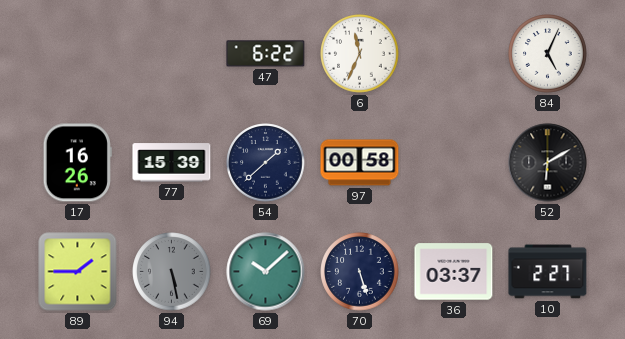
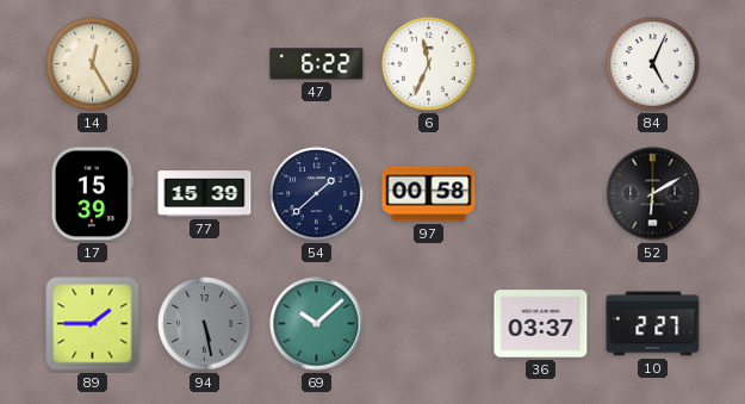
14: none -> 12:25 (93, 64)
17: 16:26 -> 15:39 (92, 194)
70: 5:27 -> none (360, 272)
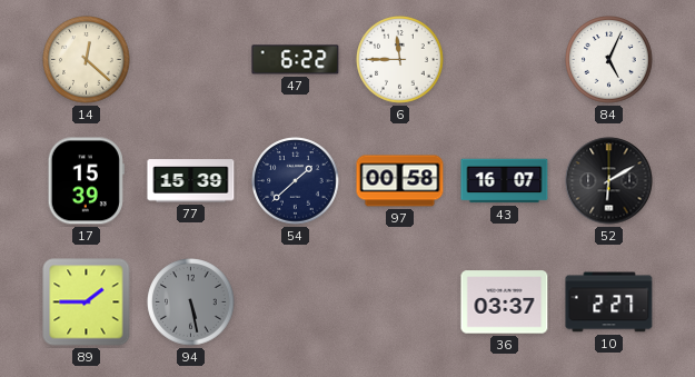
14: 12:25 -> 12:22 (87, 60)
6: 11:34 -> 11:45 (400, 60)
43: none -> 16:07 (505, 181)
69: 10:08 -> none (317, 324)
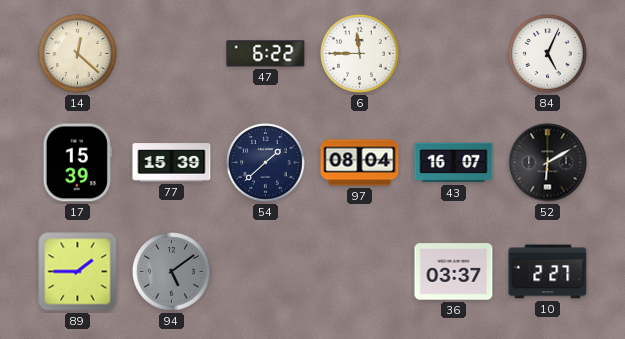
97: 00:58 -> 08:04 (360, 163)
94: 5:28 -> 5:09 (172, 272)
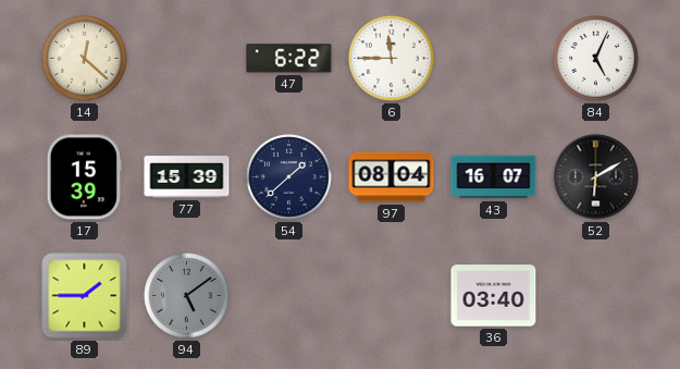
36: 03:37 -> 03:40 (494, 296)
10: 2:27 -> none (548, 272)
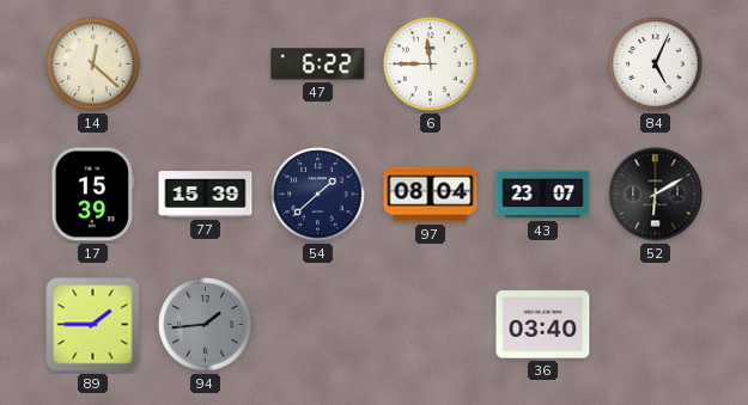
43: 16:07 -> 23:07 (543, 195)
94: 5:09 -> 1:44 (206, 325)
